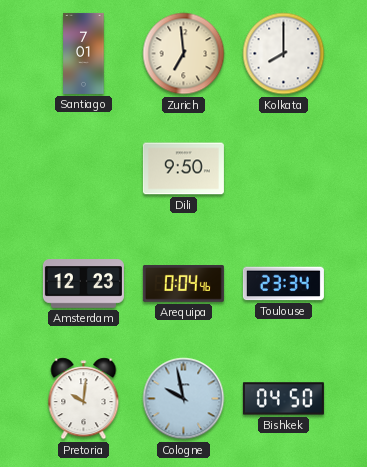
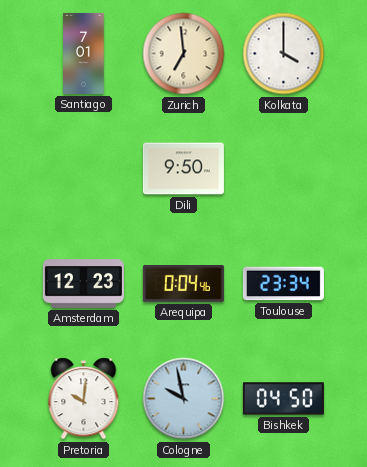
Kolkata: 8:00 -> 4:00 (284, 54)
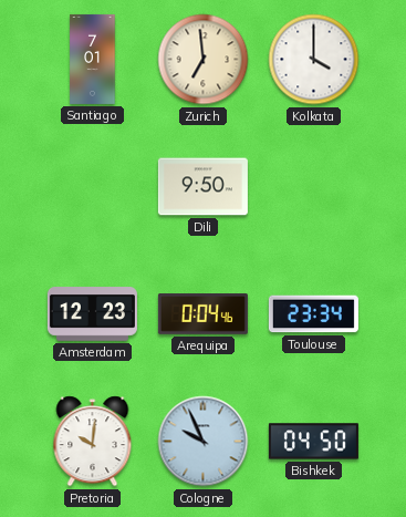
Cologne: 9:58 -> 9:56 (204, 442)
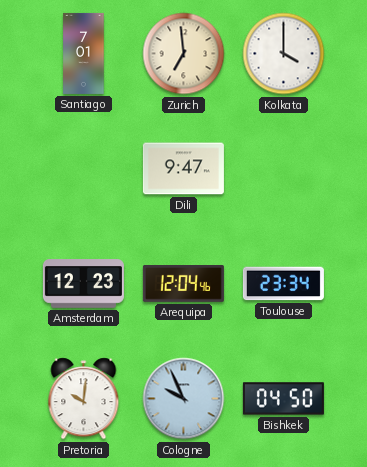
Dili: 9:50 -> 9:47 (183, 169)
Arequipa: 0:04 -> 12:04 (183, 284)
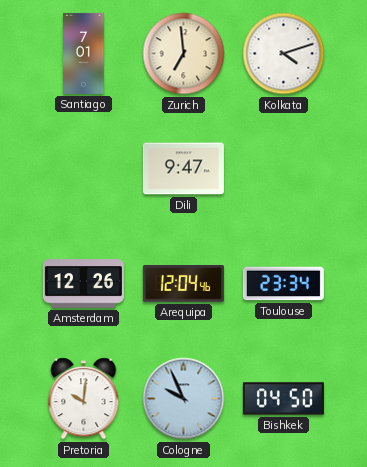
Kolkata: 4:00 -> 4:12 (284, 54)
Amsterdam: 12:23 -> 12:26 (83, 284)
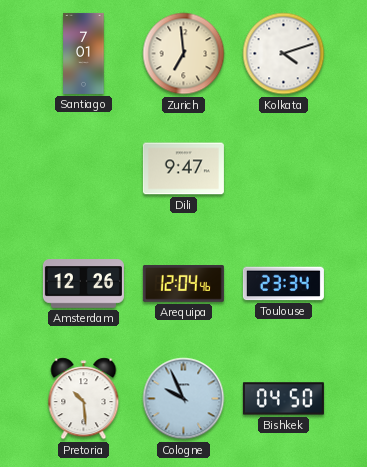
Pretoria: 10:01 -> 10:29 (84, 399)
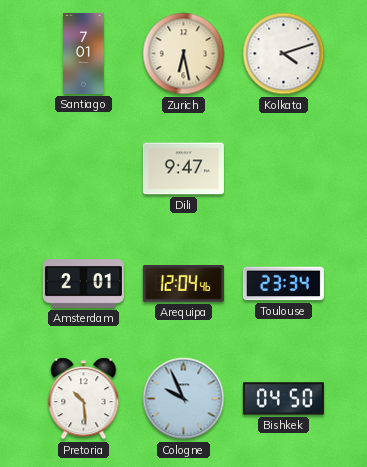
Zurich: 6:59 -> 6:28 (184, 54)
Amsterdam: 12:26 -> 2:01 (83, 284)
